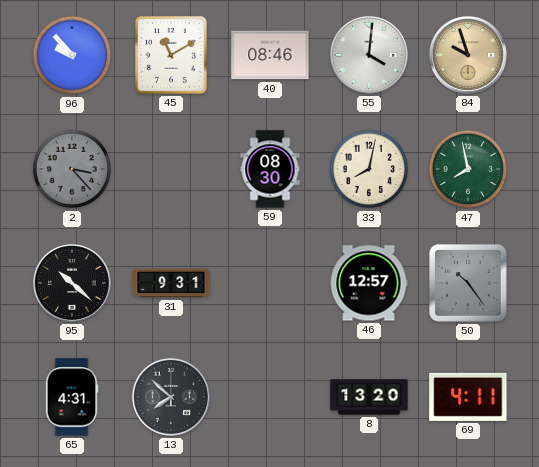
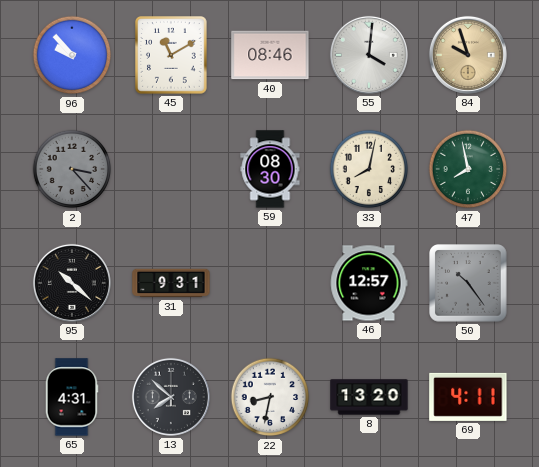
22: none -> 8:32 (270, 397)
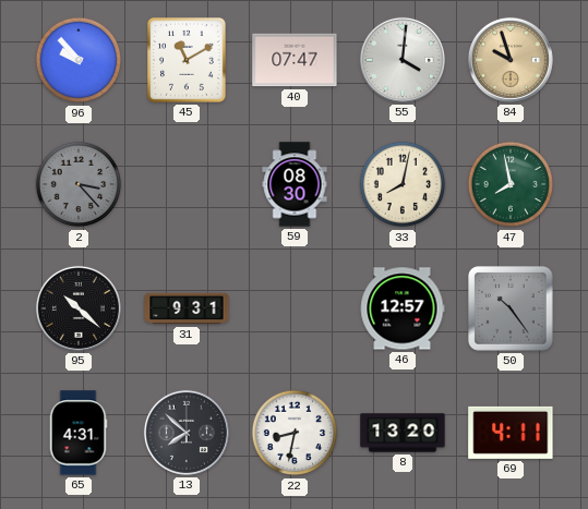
40: 08:46 -> 07:47 (295, 60)
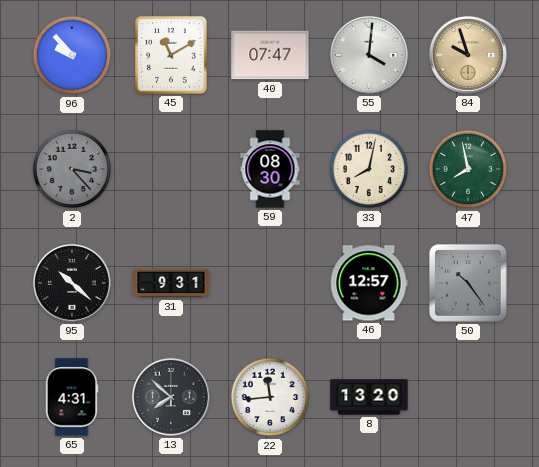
22: 8:32 -> 11:44 (270, 397)
69: 4:11 -> none (511, 433)
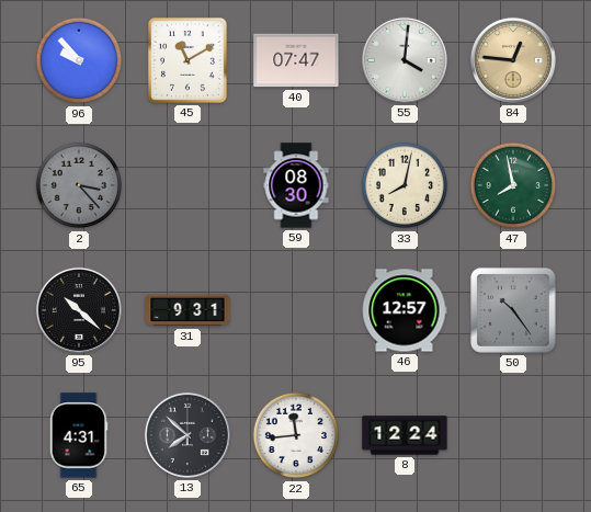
84: 9:57 -> 12:46 (513, 60)
8: 13:20 -> 12:24 (405, 435)
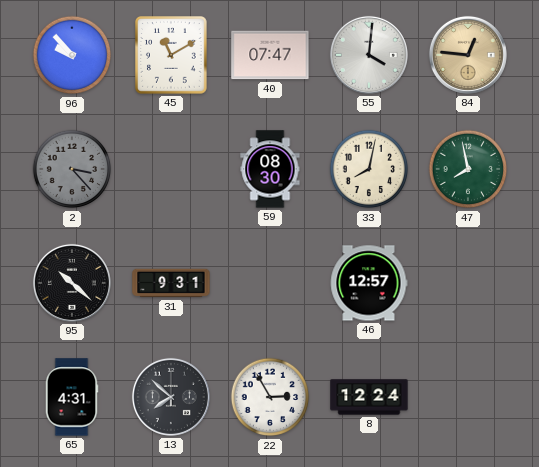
50: 10:24 -> none (513, 310)
22: 11:44 -> 2:55 (270, 397)
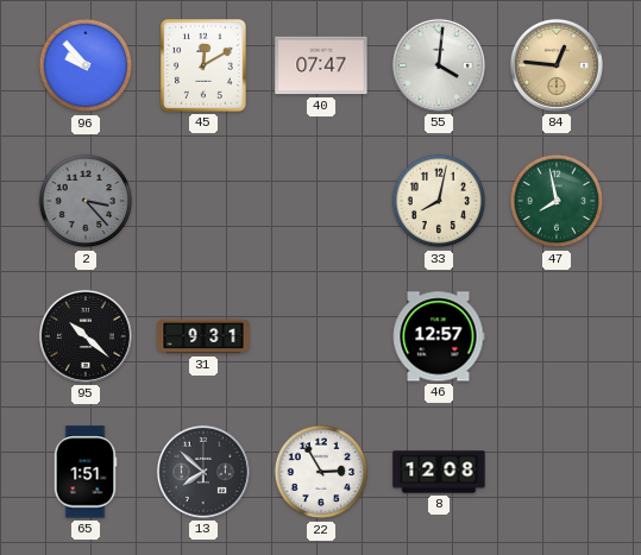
45: 11:10 -> 12:10 (205, 67)
59: 08:30 -> none (270, 169)
65: 4:31 -> 1:51 (86, 472)
8: 12:24 -> 12:08 (439, 472)
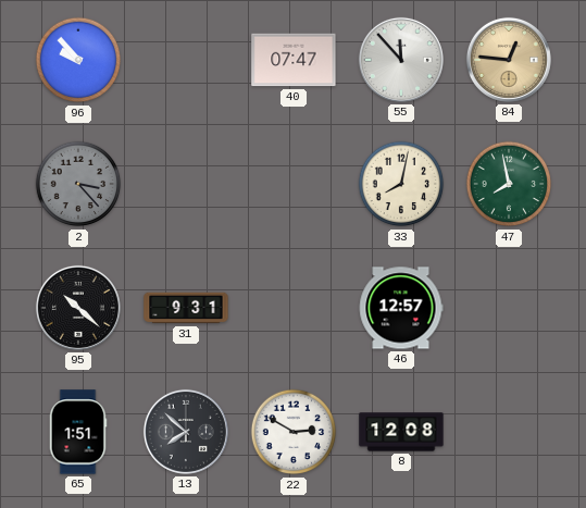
45: 12:10 -> none (205, 67)
55: 4:01 -> 11:53 (401, 60)
22: 2:55 -> 2:50 (294, 432)
